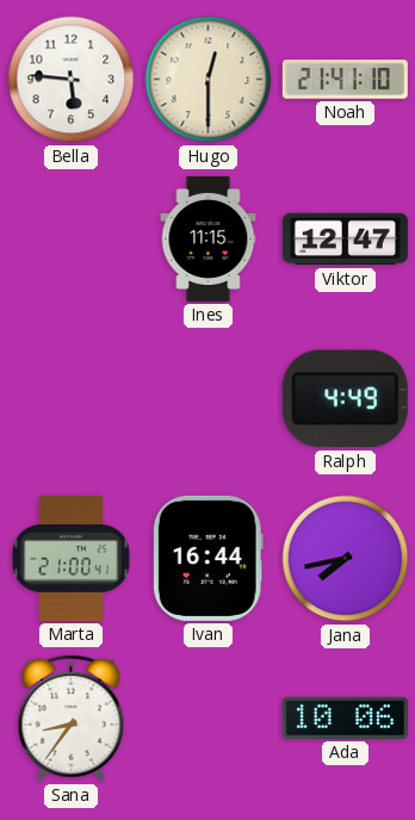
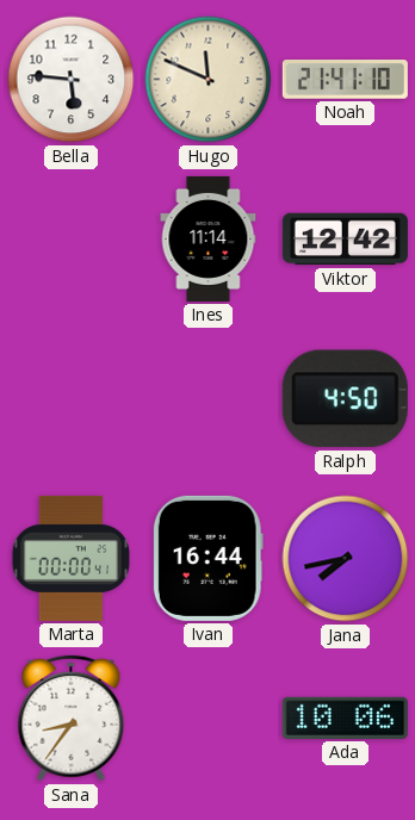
Hugo: 12:30 -> 11:49 (209, 80)
Ines: 11:15 -> 11:14 (209, 238)
Viktor: 12:47 -> 12:42 (345, 240)
Ralph: 4:49 -> 4:50 (345, 399)
Marta: 21:00 -> 00:00 (70, 558)
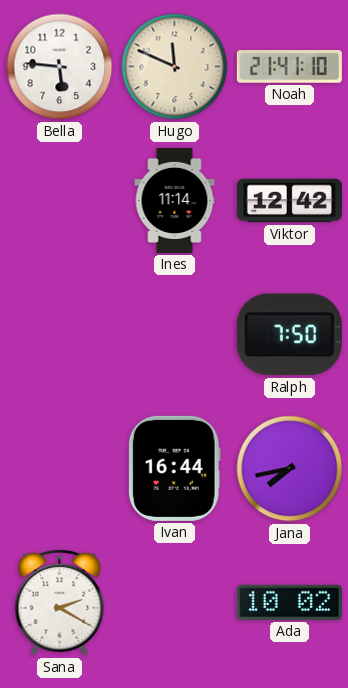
Ralph: 4:50 -> 7:50 (289, 335)
Marta: 00:00 -> none (70, 558)
Sana: 8:36 -> 2:20 (60, 603)
Ada: 10:06 -> 10:02 (289, 602)
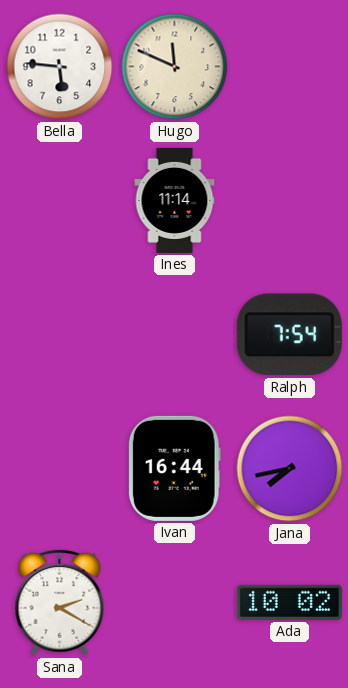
Noah: 21:41 -> none (289, 67)
Viktor: 12:42 -> none (289, 201)
Ralph: 7:50 -> 7:54 (289, 335)
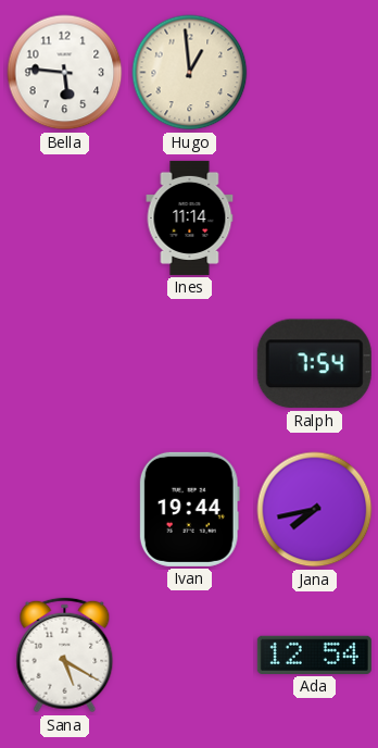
Hugo: 11:49 -> 12:59 (190, 73)
Ivan: 16:44 -> 19:44 (189, 509)
Sana: 2:20 -> 5:20 (65, 656)
Ada: 10:02 -> 12:54 (314, 654)
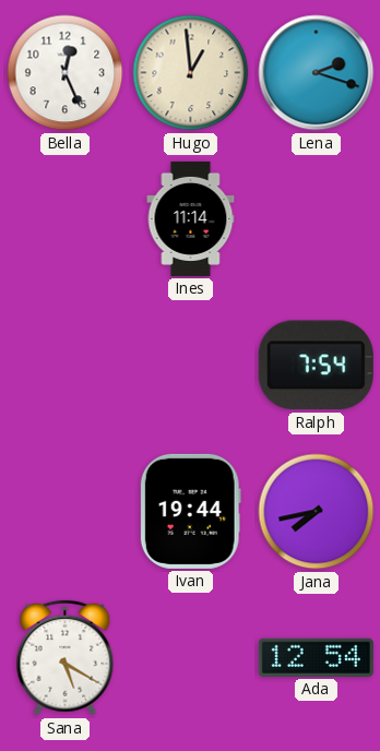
Bella: 5:46 -> 12:26 (66, 73)
Lena: none -> 2:18 (317, 73)
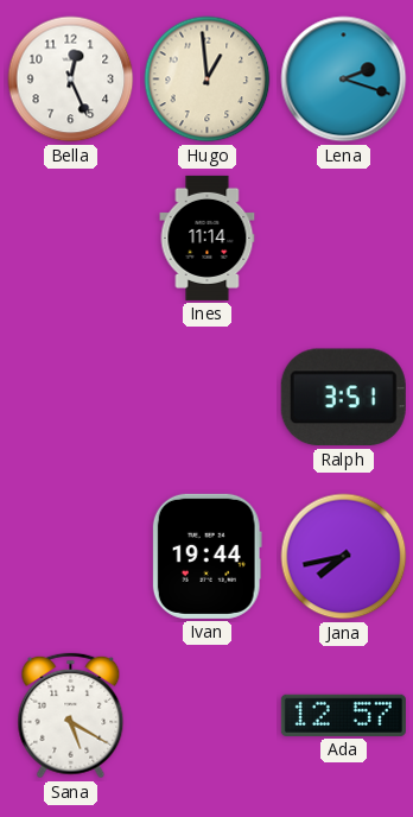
Ralph: 7:54 -> 3:51 (343, 398)
Ada: 12:54 -> 12:57 (343, 715)
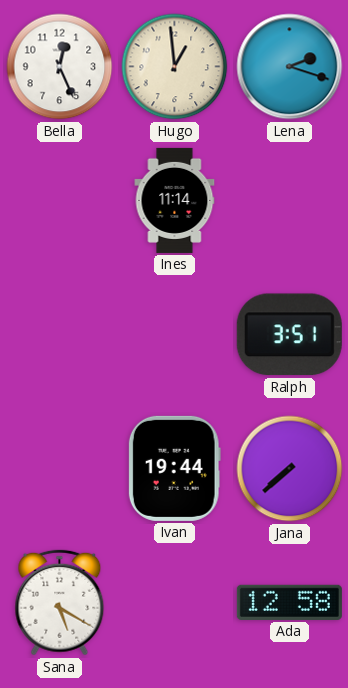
Jana: 7:43 -> 7:38 (290, 469)
Ada: 12:57 -> 12:58 (289, 602)
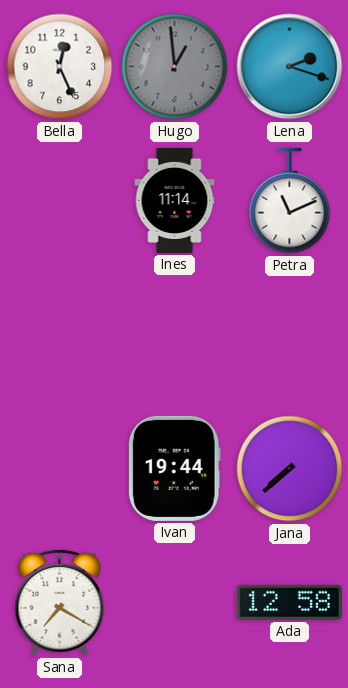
Hugo dial: cream -> grey (175, 67)
Petra: none -> 11:11 (290, 201)
Ralph: 3:51 -> none (289, 335)
Sana: 5:20 -> 7:20 (60, 603)
